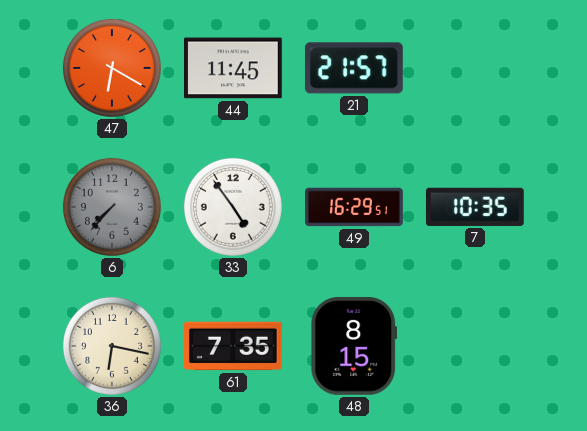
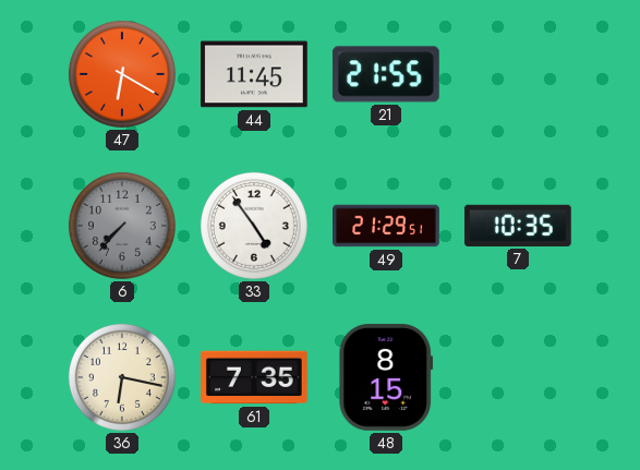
21: 21:57 -> 21:55 (386, 74)
49: 16:29 -> 21:29 (387, 226)
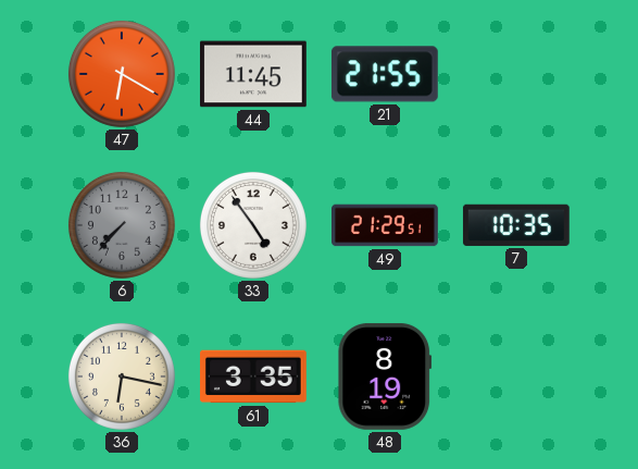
61: 7:35 -> 3:35 (254, 377)
48: 8:15 -> 8:19 (385, 377)
